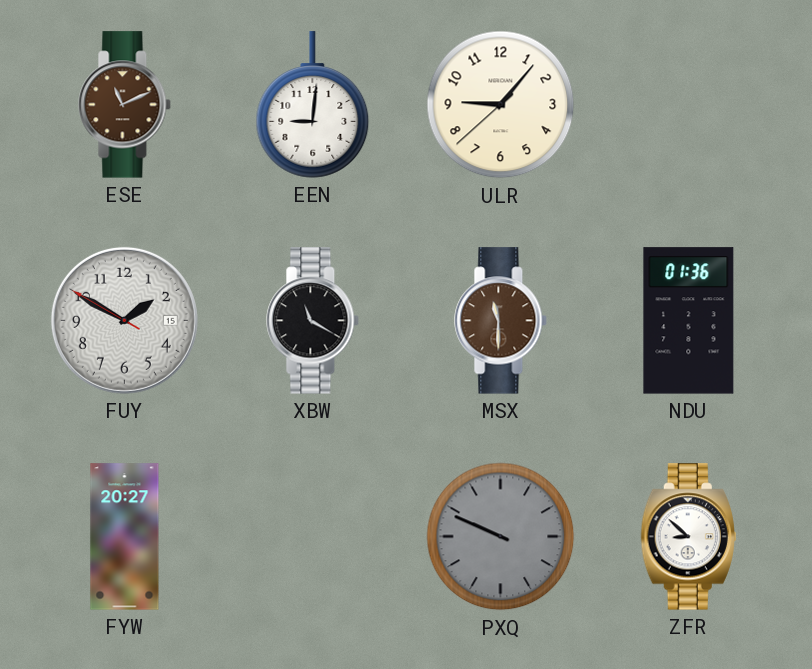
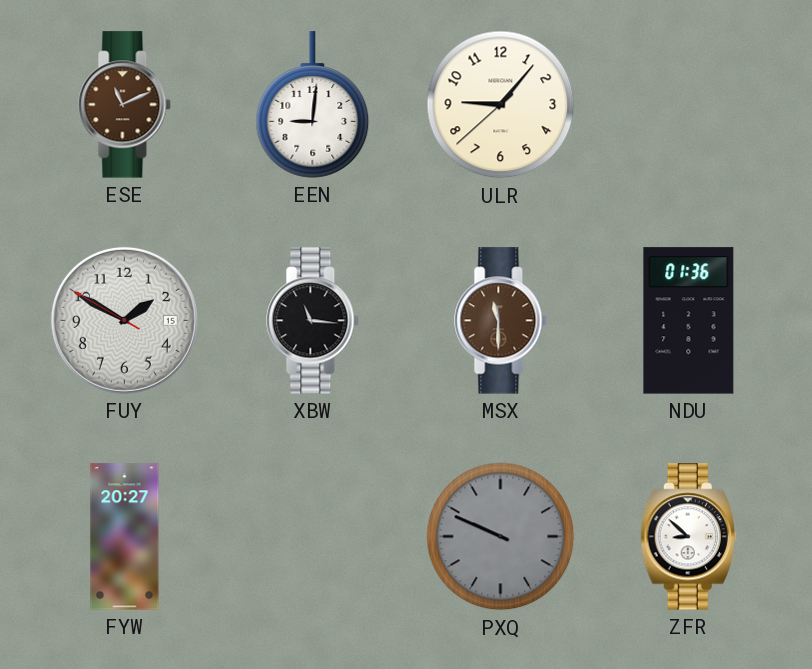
XBW: 11:20 -> 11:16 (313, 321)
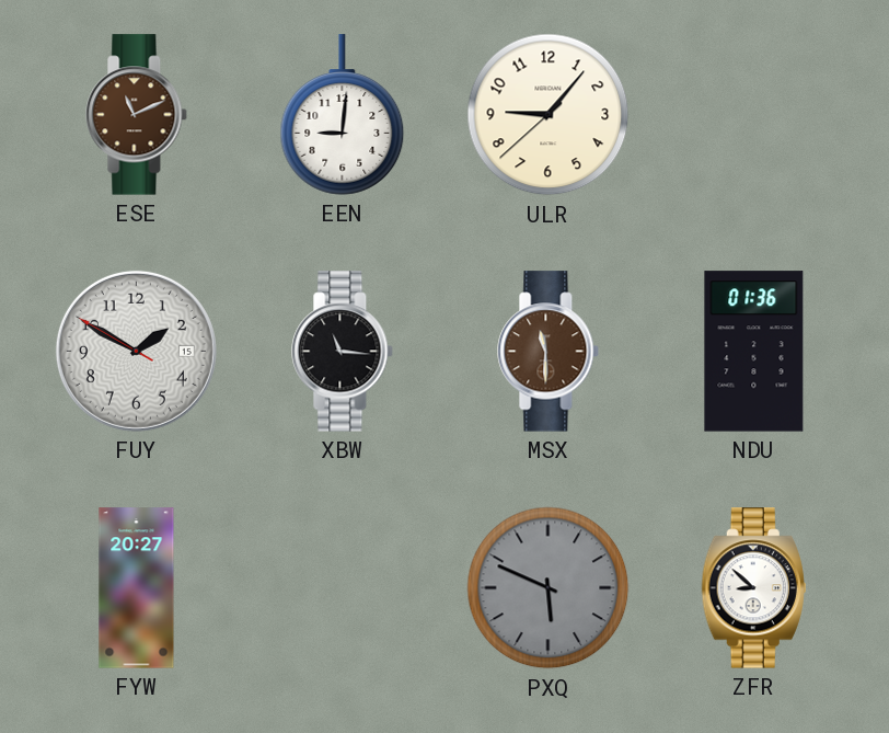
PXQ: 9:49 -> 5:49 (549, 588)
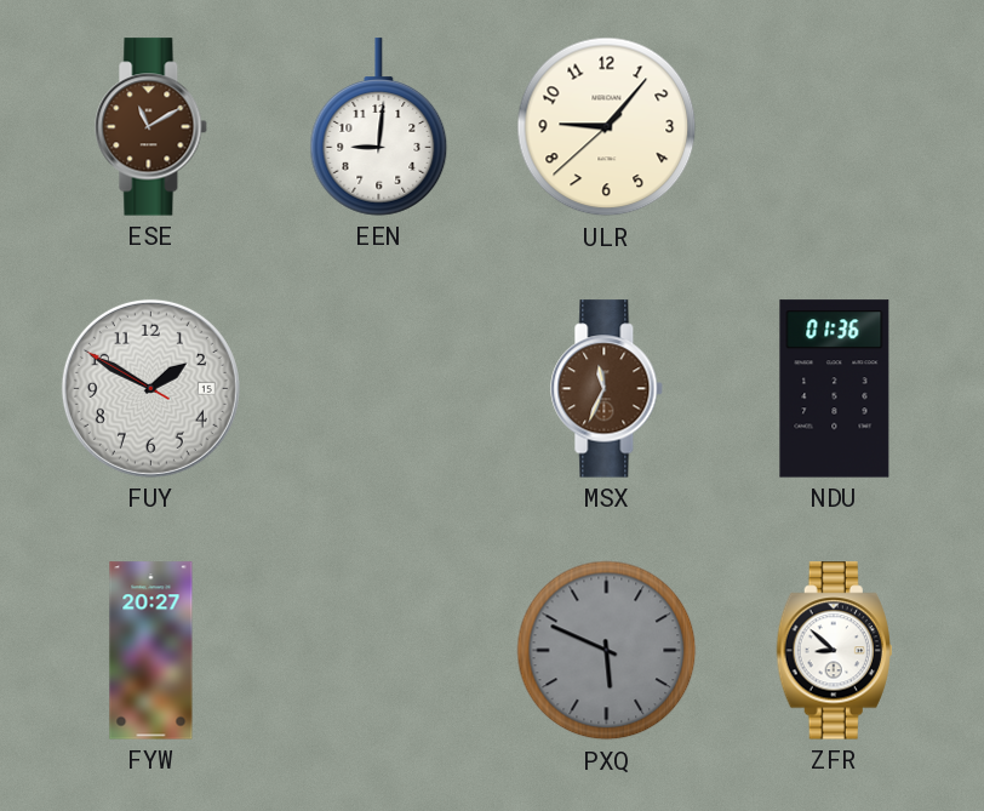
ESE: 11:11 -> 11:10 (151, 127)
XBW: 11:16 -> none (343, 352)
MSX: 11:30 -> 11:34 (607, 389)
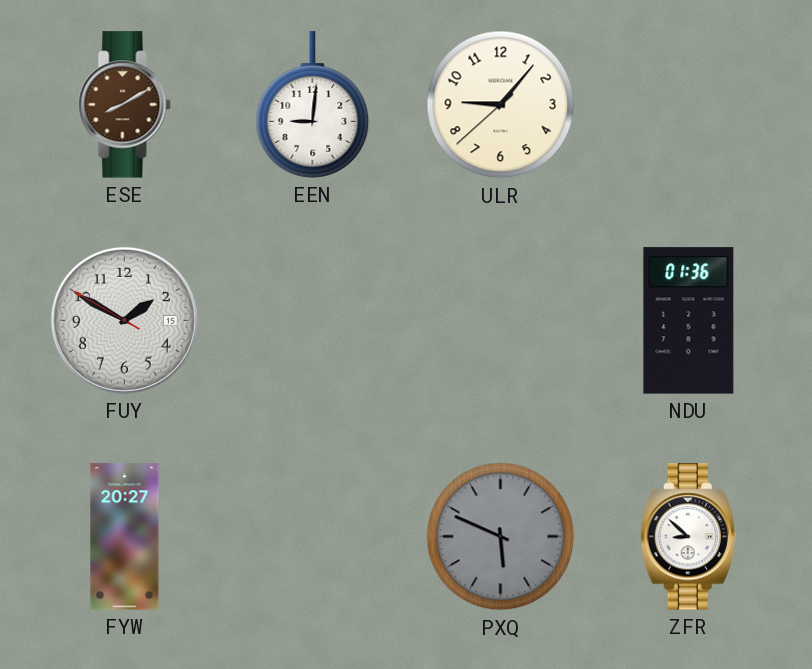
ESE: 11:10 -> 8:10 (125, 105)
MSX: 11:34 -> none (607, 389)
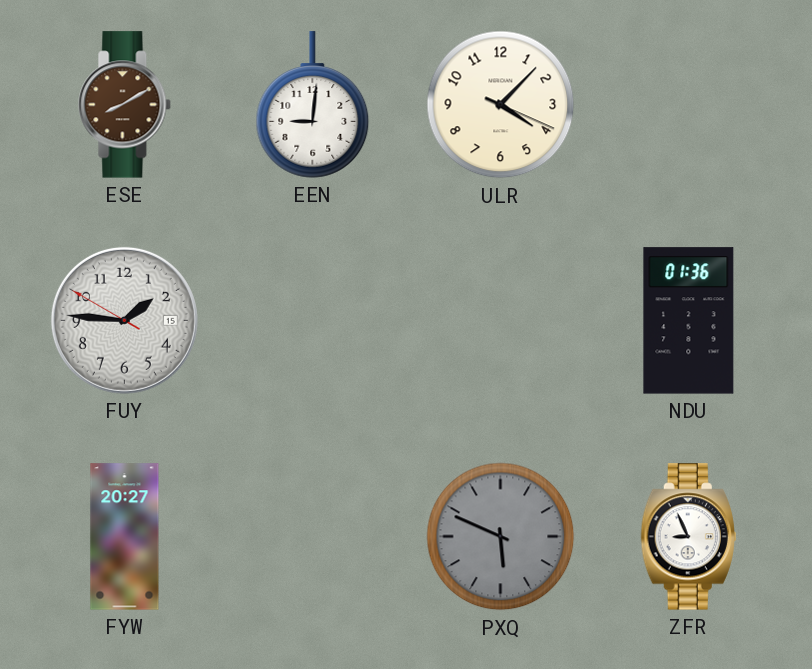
ULR: 9:06 -> 4:07 (501, 105)
FUY: 1:49 -> 1:45 (124, 320)
ZFR: 8:52 -> 8:56 (688, 537)
